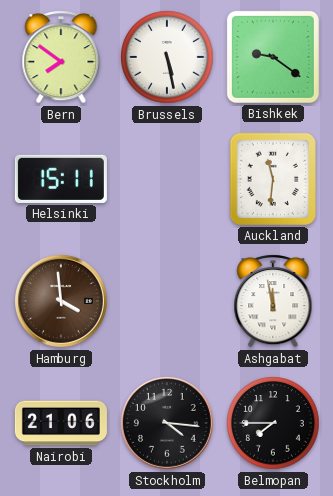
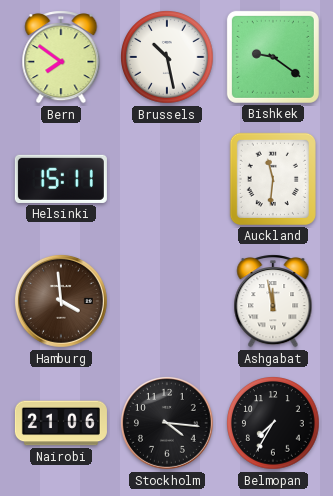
Brussels: 5:28 -> 10:28 (167, 57)
Belmopan: 7:45 -> 7:35 (273, 423)
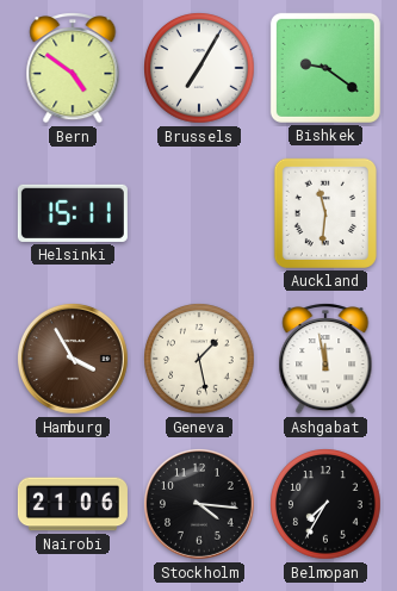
Bern: 7:51 -> 4:51 (73, 69)
Brussels: 10:28 -> 7:05 (199, 68)
Hamburg: 3:59 -> 3:55 (73, 359)
Geneva: none -> 1:28 (199, 359)
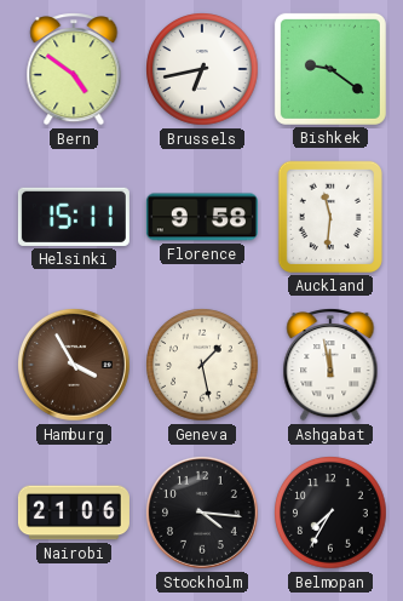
Brussels: 7:05 -> 6:43 (202, 69)
Florence: none -> 9:58 (202, 217)
